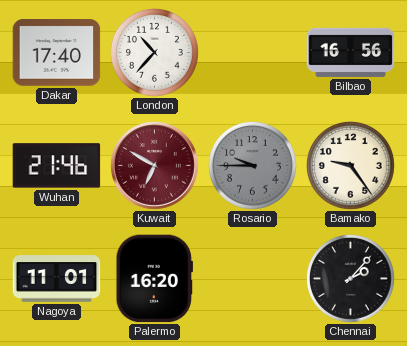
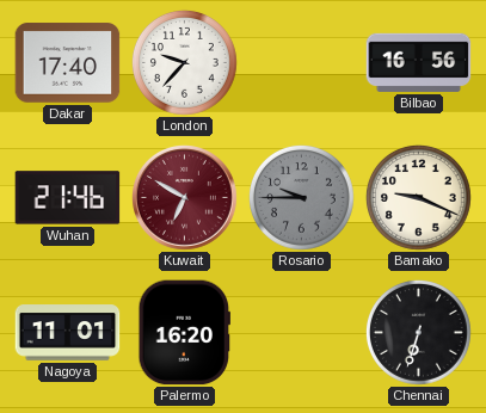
London: 10:37 -> 9:37 (185, 63)
Bamako: 9:24 -> 9:19 (419, 198)
Chennai: 2:07 -> 6:33 (419, 333)
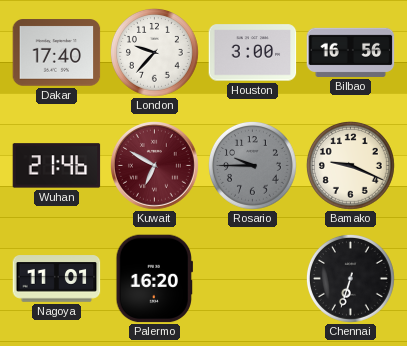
Houston: none -> 3:00 (253, 53)
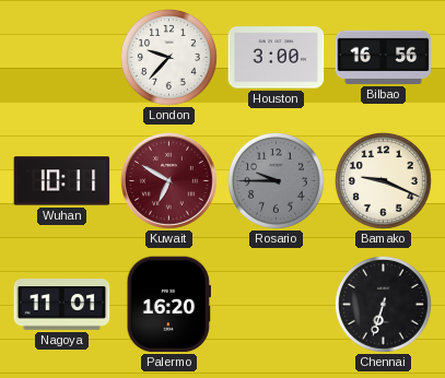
Dakar: 17:40 -> none (57, 53)
Wuhan: 21:46 -> 10:11 (62, 181)
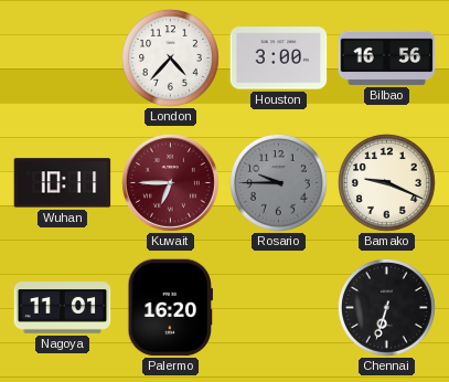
London: 9:37 -> 4:37 (171, 59)
Kuwait: 6:50 -> 6:45 (171, 183)
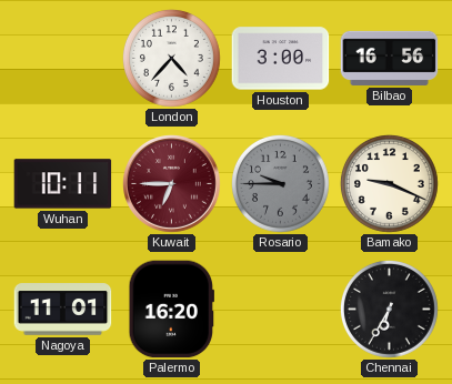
Chennai: 6:33 -> 6:35 (390, 310)
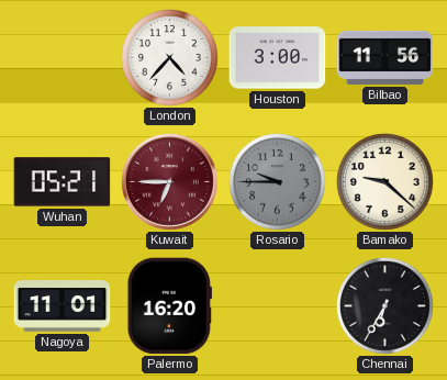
Bilbao: 16:56 -> 11:56 (385, 57)
Wuhan: 10:11 -> 05:21 (63, 182)
Bamako: 9:19 -> 9:22 (385, 182)
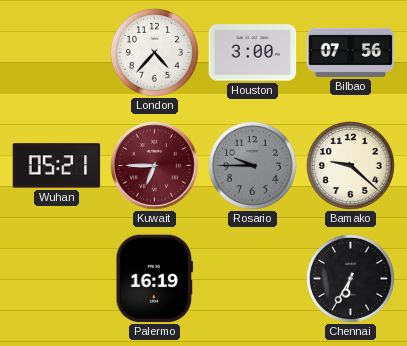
Bilbao: 11:56 -> 07:56 (351, 52)
Nagoya: 11:01 -> none (63, 306)
Palermo: 16:20 -> 16:19 (154, 279)
